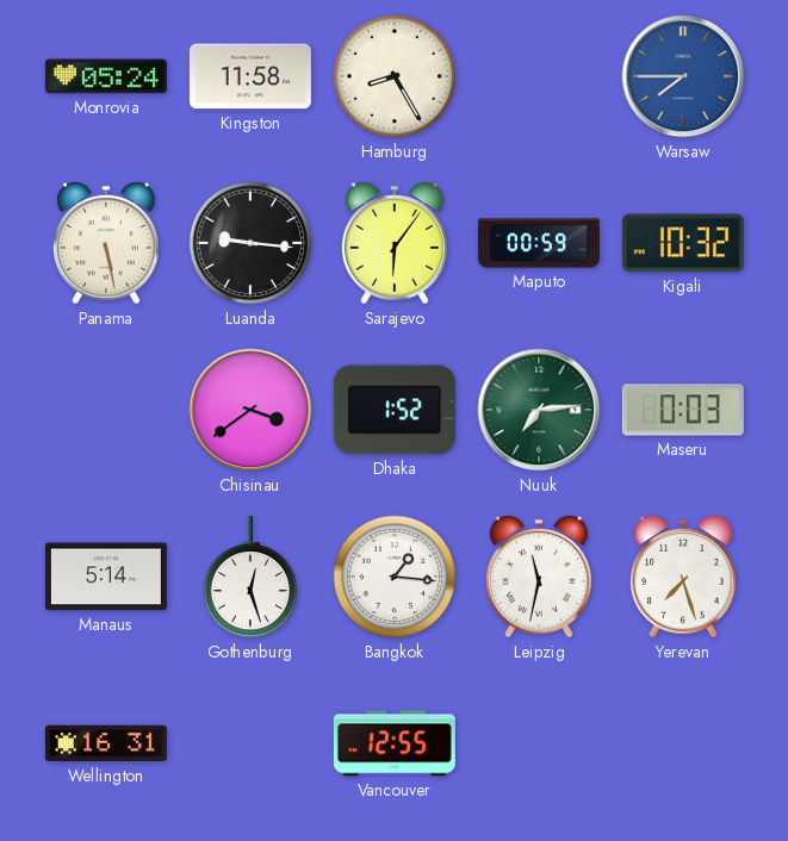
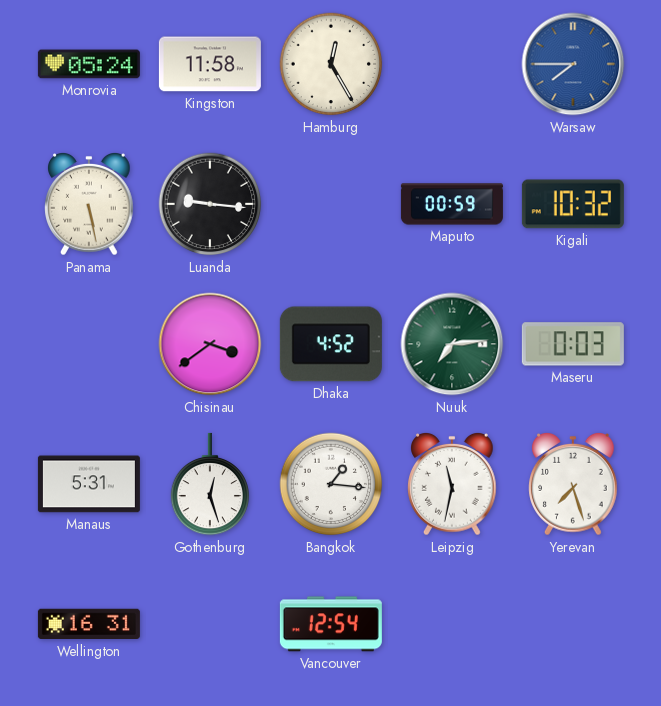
Hamburg: 8:25 -> 12:25 (331, 64)
Sarajevo: 6:06 -> none (395, 244)
Dhaka: 1:52 -> 4:52 (331, 344)
Manaus: 5:14 -> 5:31 (89, 484)
Vancouver: 12:55 -> 12:54 (331, 624)
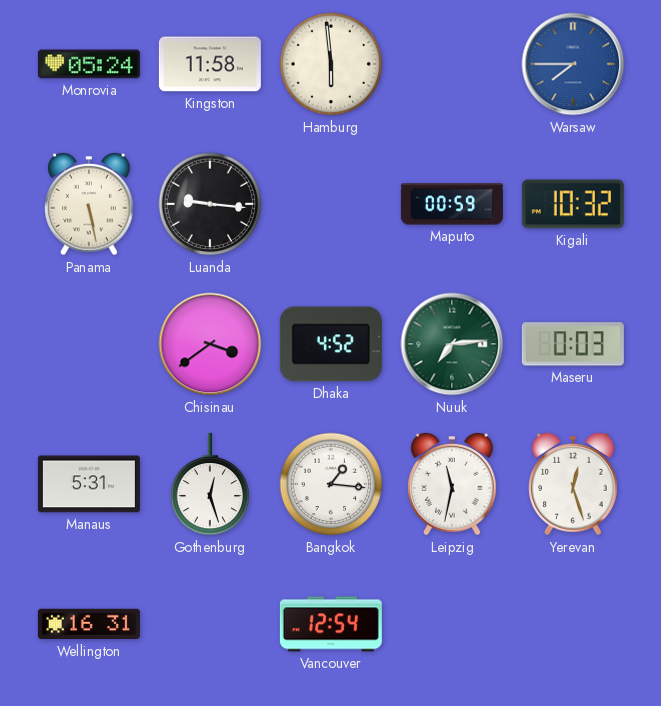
Hamburg: 12:25 -> 5:59 (331, 64)
Yerevan: 7:27 -> 12:27 (573, 485)
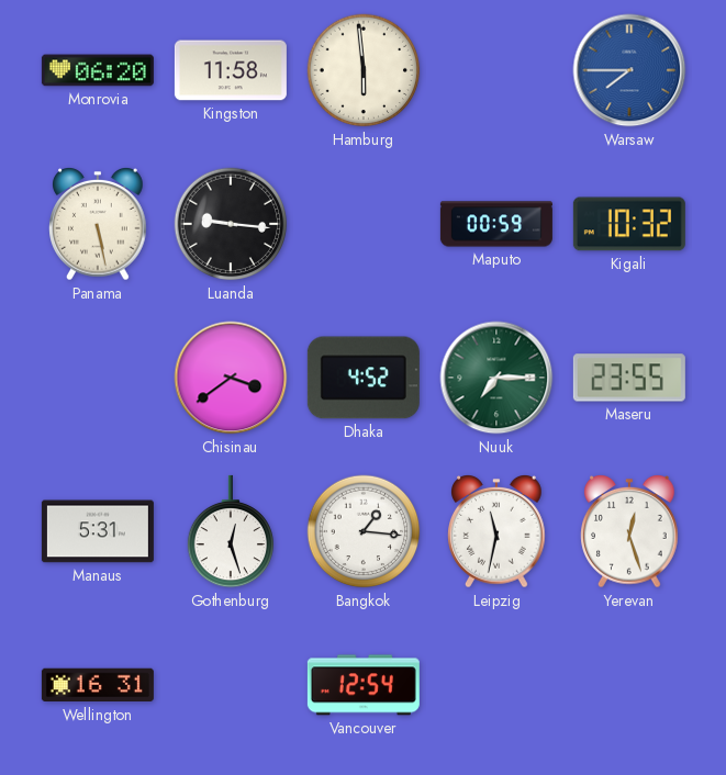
Monrovia: 05:24 -> 06:20 (98, 70)
Nuuk: 7:14 -> 7:15 (496, 378)
Maseru: 0:03 -> 23:55 (629, 378)
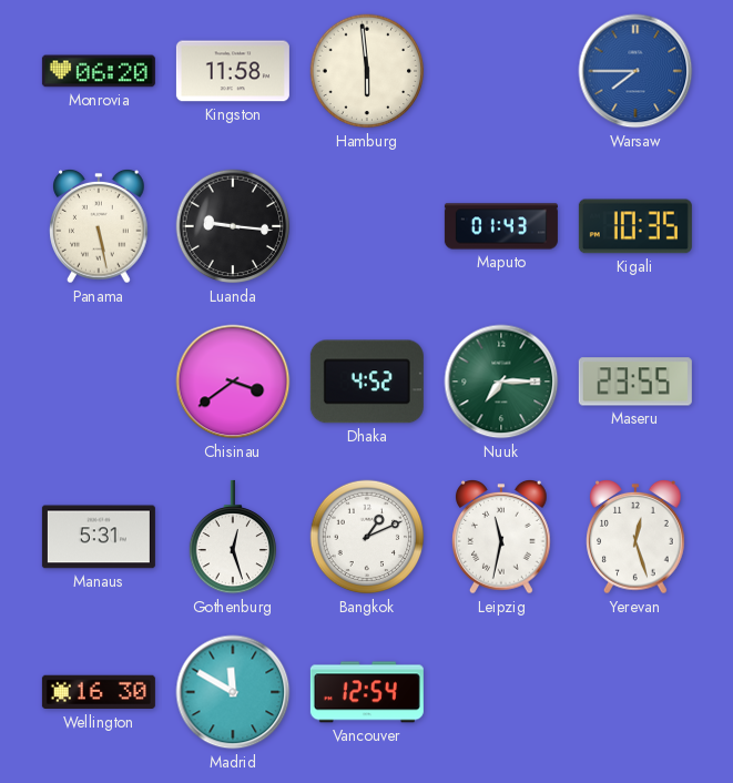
Maputo: 00:59 -> 01:43 (501, 226)
Kigali: 10:32 -> 10:35 (635, 226)
Bangkok: 1:16 -> 1:11 (367, 537)
Wellington: 16:31 -> 16:30 (99, 692)
Madrid: none -> 11:50 (233, 692)
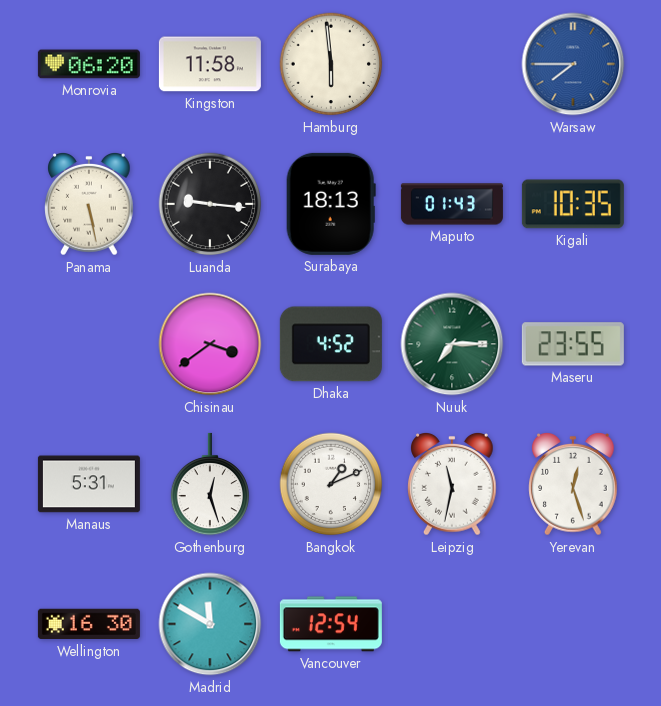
Surabaya: none -> 18:13 (331, 204)
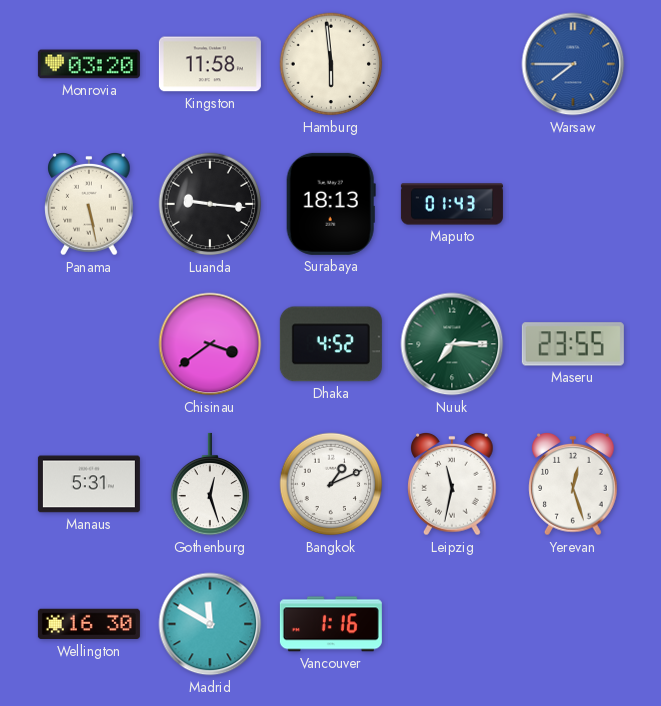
Monrovia: 06:20 -> 03:20 (89, 64)
Kigali: 10:35 -> none (573, 204)
Vancouver: 12:54 -> 1:16 (331, 624)
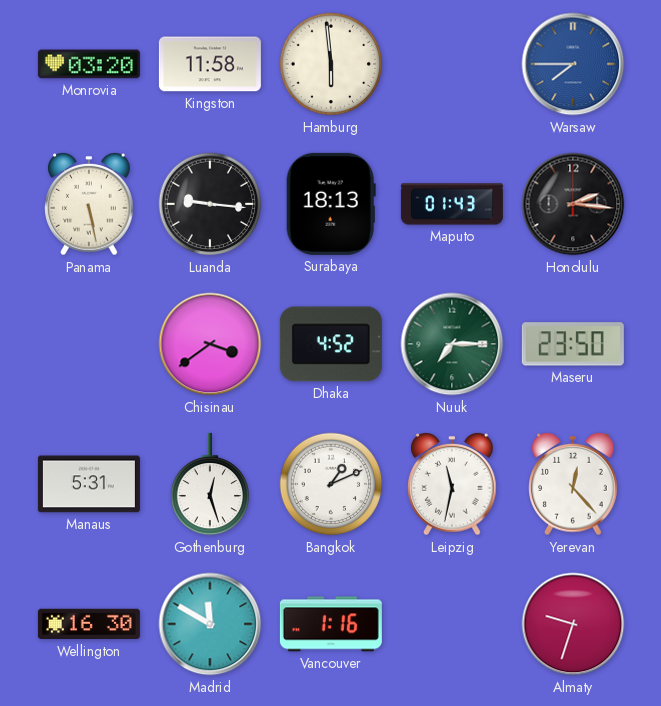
Honolulu: none -> 2:16 (573, 204)
Maseru: 23:55 -> 23:50 (573, 344)
Yerevan: 12:27 -> 12:23 (573, 485)
Almaty: none -> 9:33 (573, 624)
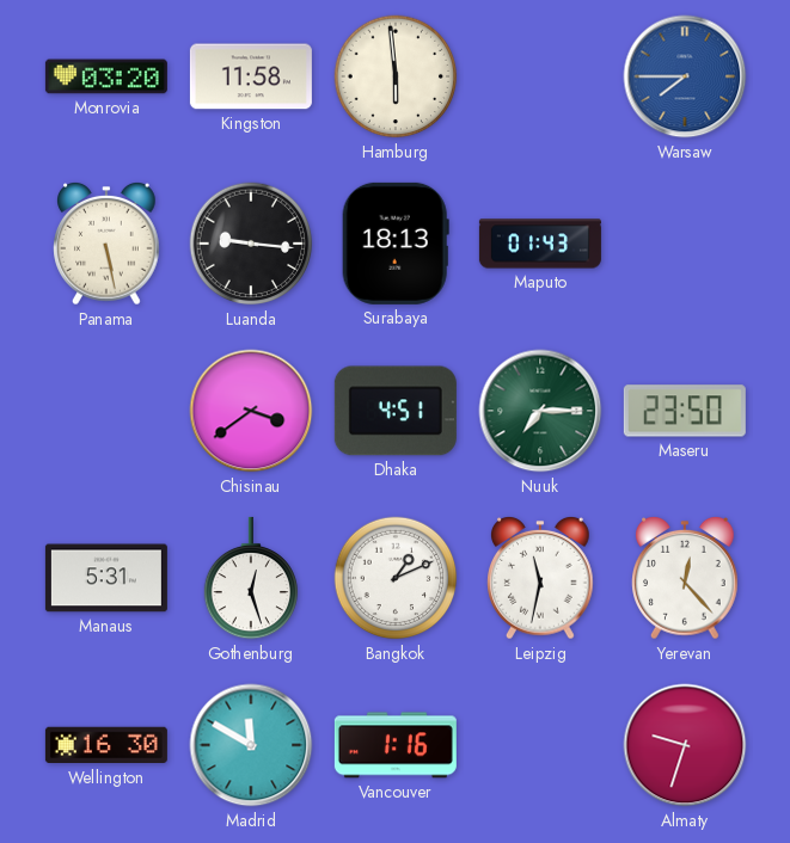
Honolulu: 2:16 -> none (573, 204)
Dhaka: 4:52 -> 4:51 (396, 411)
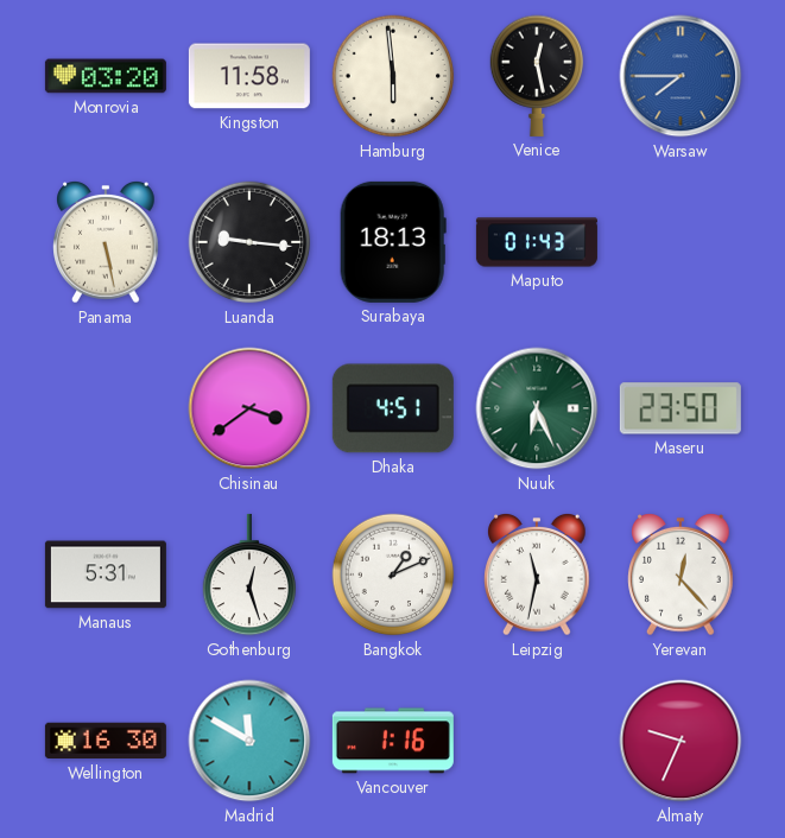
Venice: none -> 12:28 (537, 76)
Nuuk: 7:15 -> 6:26 (537, 408)
Almaty: 9:33 -> 9:34 (680, 741)
